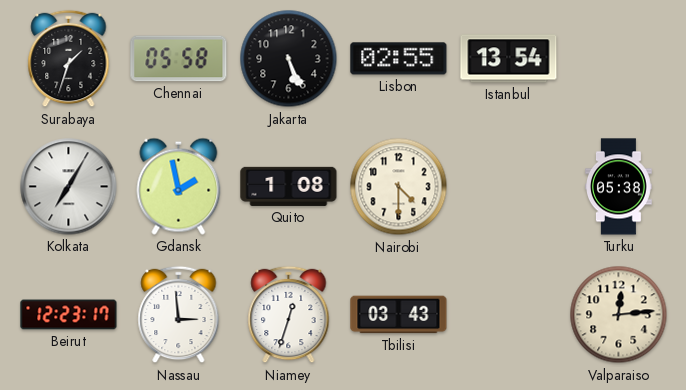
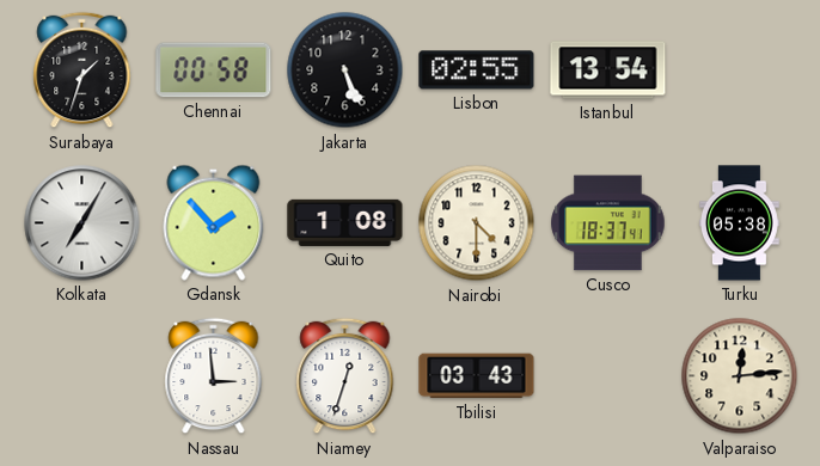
Chennai: 05:58 -> 00:58 (214, 70)
Gdansk: 1:58 -> 1:53 (214, 222)
Cusco: none -> 18:37 (608, 223)
Beirut: 12:23 -> none (69, 315)
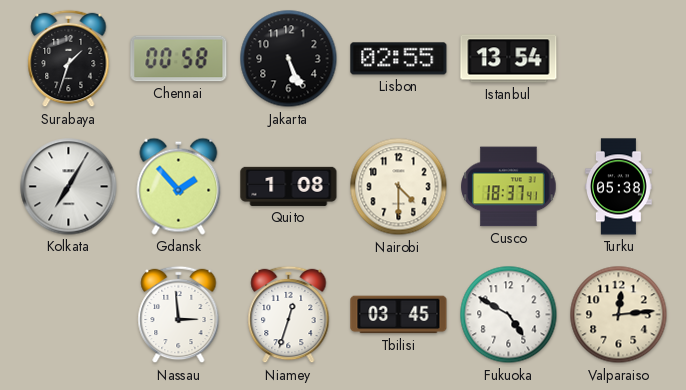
Tbilisi: 03:43 -> 03:45 (399, 315)
Fukuoka: none -> 4:50 (509, 315)
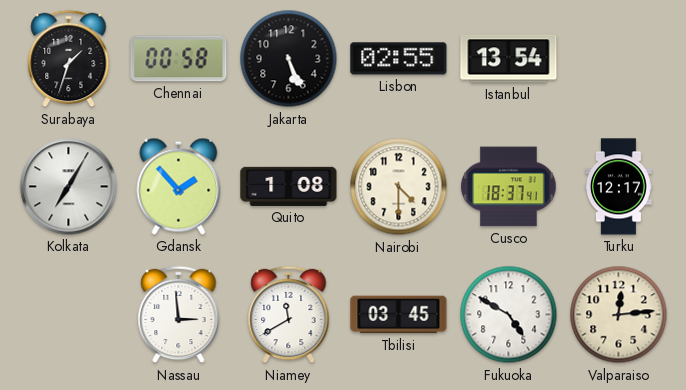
Turku: 05:38 -> 12:17 (619, 187)
Niamey: 12:33 -> 11:40 (289, 315)
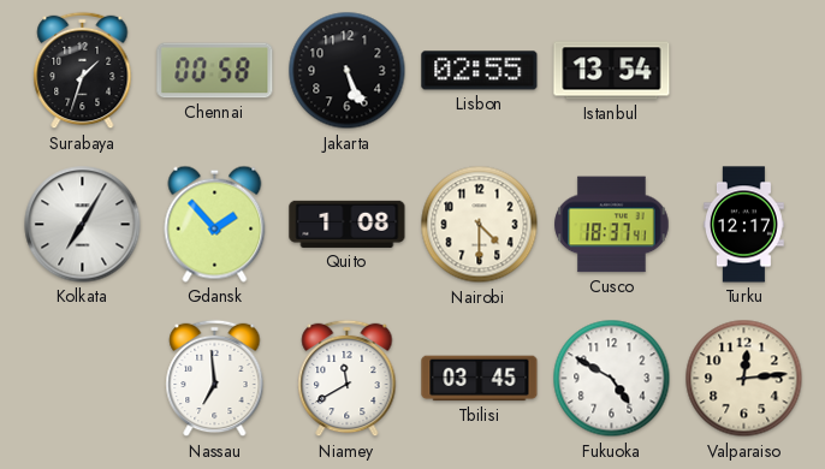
Nassau: 2:59 -> 6:59 (215, 379)
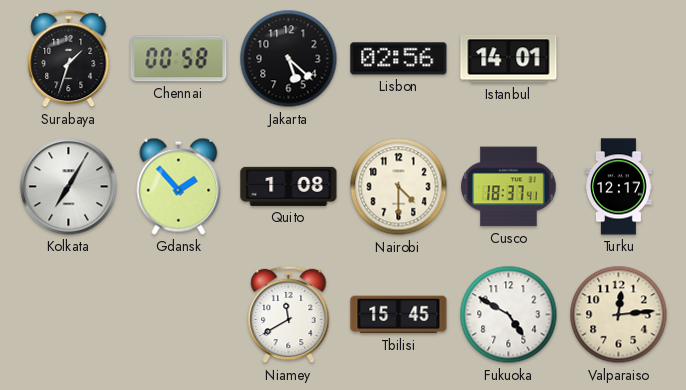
Jakarta: 5:26 -> 5:22 (289, 59)
Lisbon: 02:55 -> 02:56 (399, 59)
Istanbul: 13:54 -> 14:01 (509, 59)
Nassau: 6:59 -> none (215, 379)
Tbilisi: 03:45 -> 15:45 (399, 315)
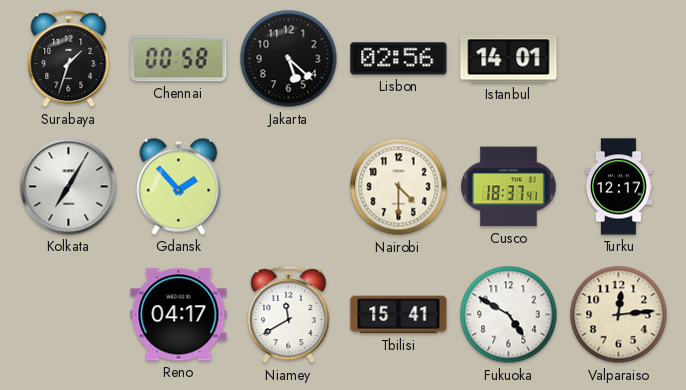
Quito: 1:08 -> none (289, 186)
Reno: none -> 04:17 (179, 315)
Tbilisi: 15:45 -> 15:41 (399, 315)
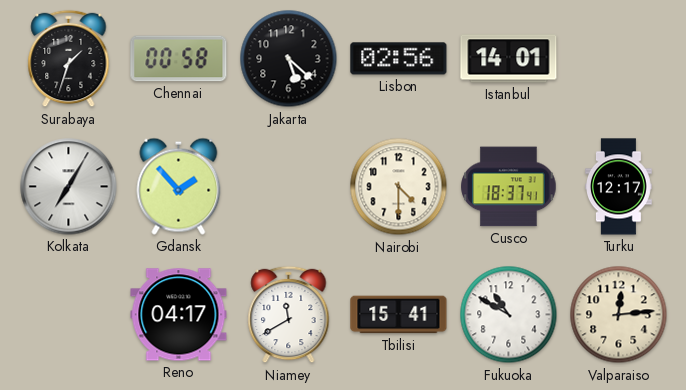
Fukuoka: 4:50 -> 10:50 (509, 315)
